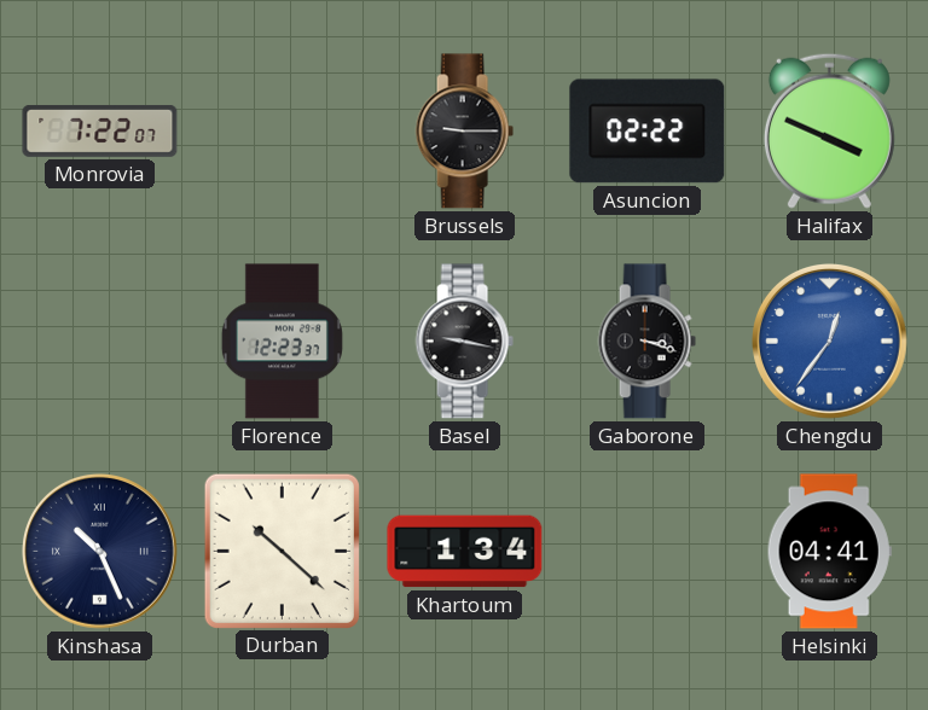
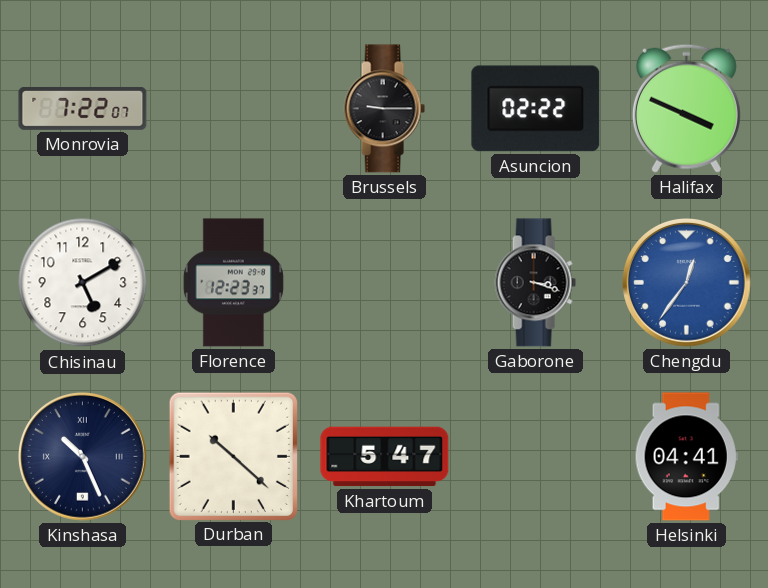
Chisinau: none -> 5:10 (83, 283)
Basel: 9:17 -> none (464, 342)
Khartoum: 1:34 -> 5:47 (385, 457)
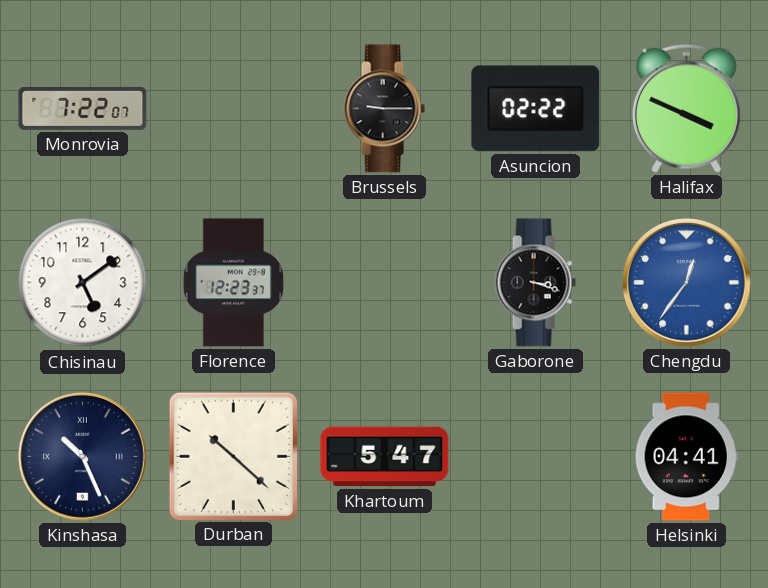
Chisinau: 5:10 -> 5:09 (83, 283)
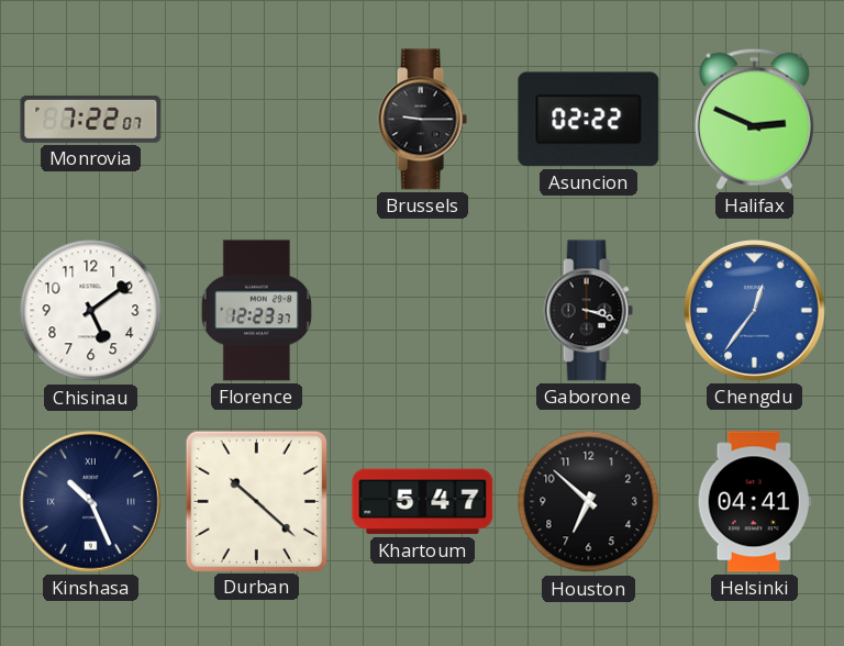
Halifax: 3:49 -> 2:49 (754, 119)
Houston: none -> 6:52 (589, 502)
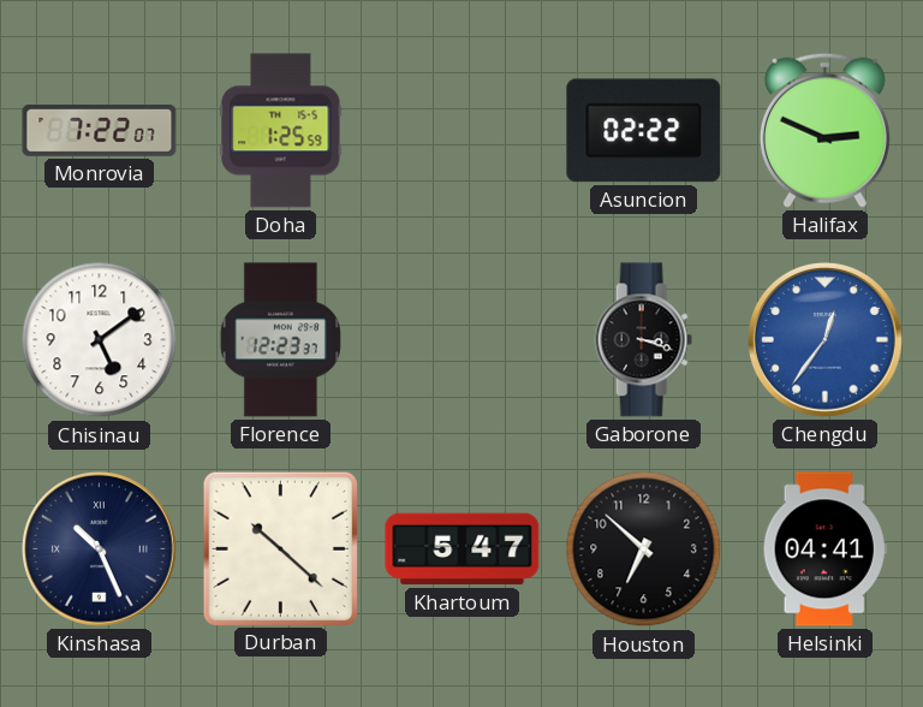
Doha: none -> 1:25 (281, 131)
Brussels: 9:15 -> none (422, 120)
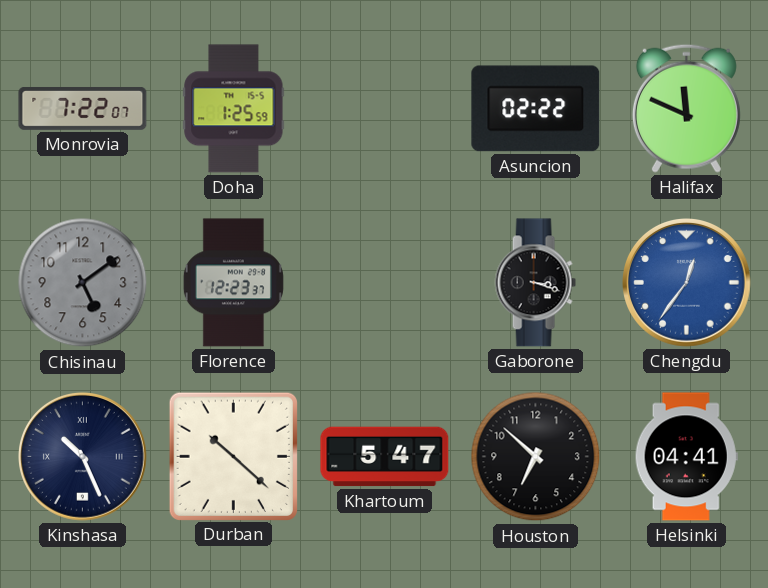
Halifax: 2:49 -> 11:49 (686, 108)
Chisinau dial: white -> grey (83, 283)
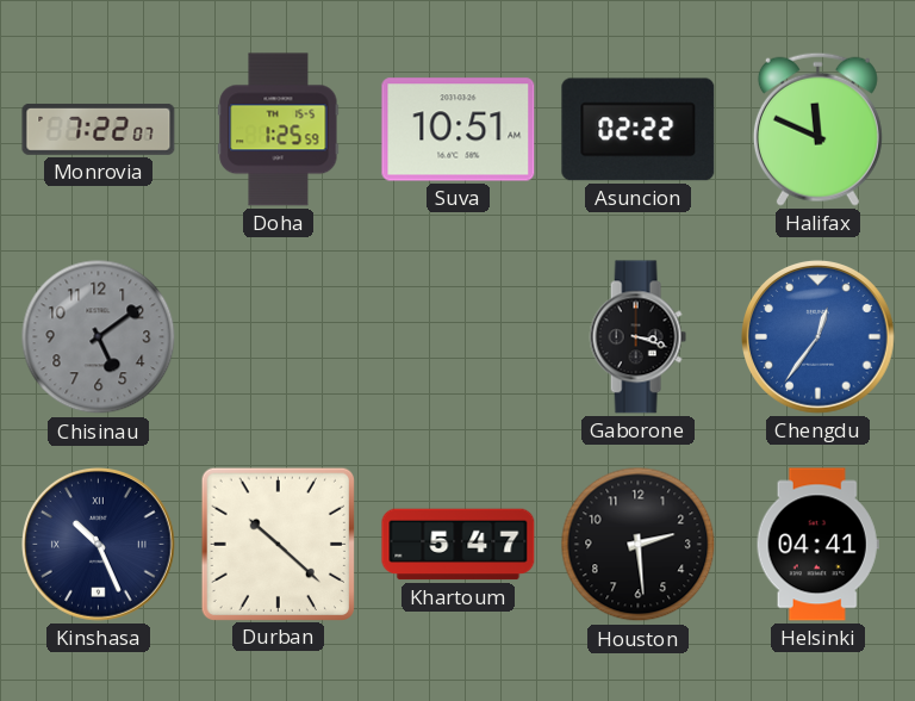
Suva: none -> 10:51 (459, 130)
Florence: 12:23 -> none (233, 283)
Houston: 6:52 -> 2:29 (639, 545)
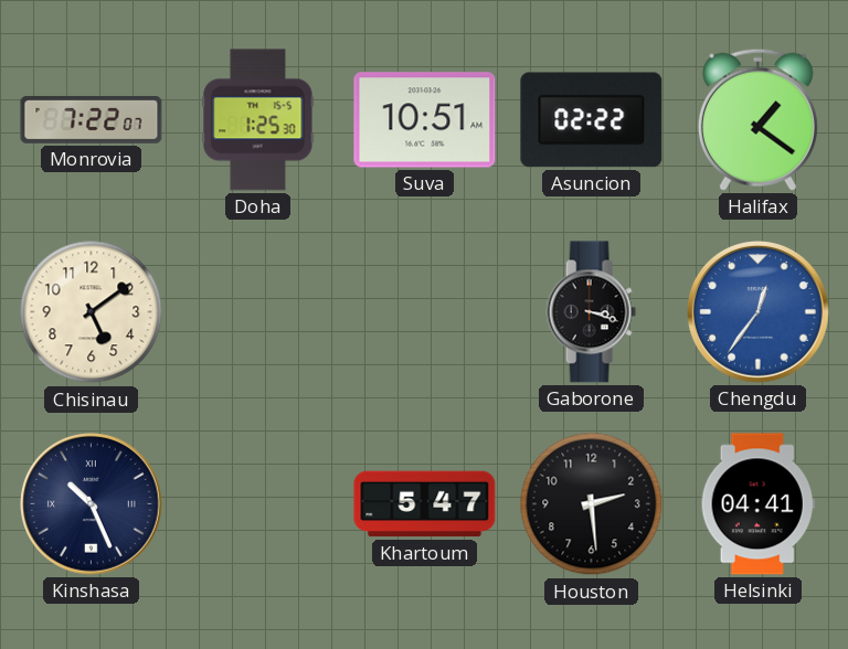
Doha: 1:25:59 -> 1:25:30 (258, 120)
Halifax: 11:49 -> 1:21 (757, 119)
Chisinau dial: grey -> cream (92, 312)
Durban: 10:22 -> none (278, 544)
